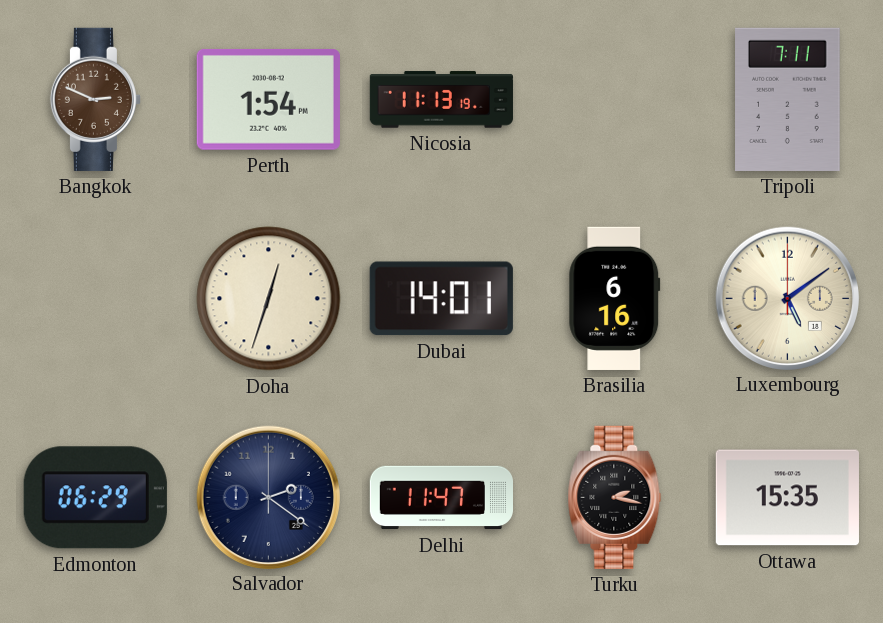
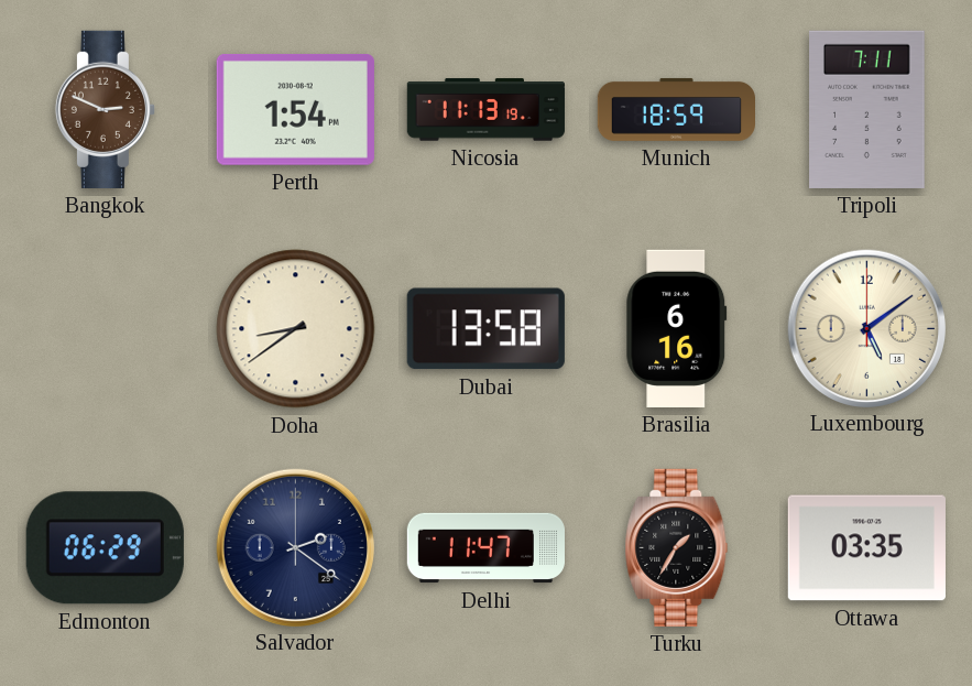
Munich: none -> 18:59 (676, 109)
Doha: 12:33 -> 8:39 (296, 329)
Dubai: 14:01 -> 13:58 (485, 329)
Turku: 2:17 -> 1:35 (677, 547)
Ottawa: 15:35 -> 03:35 (866, 548)
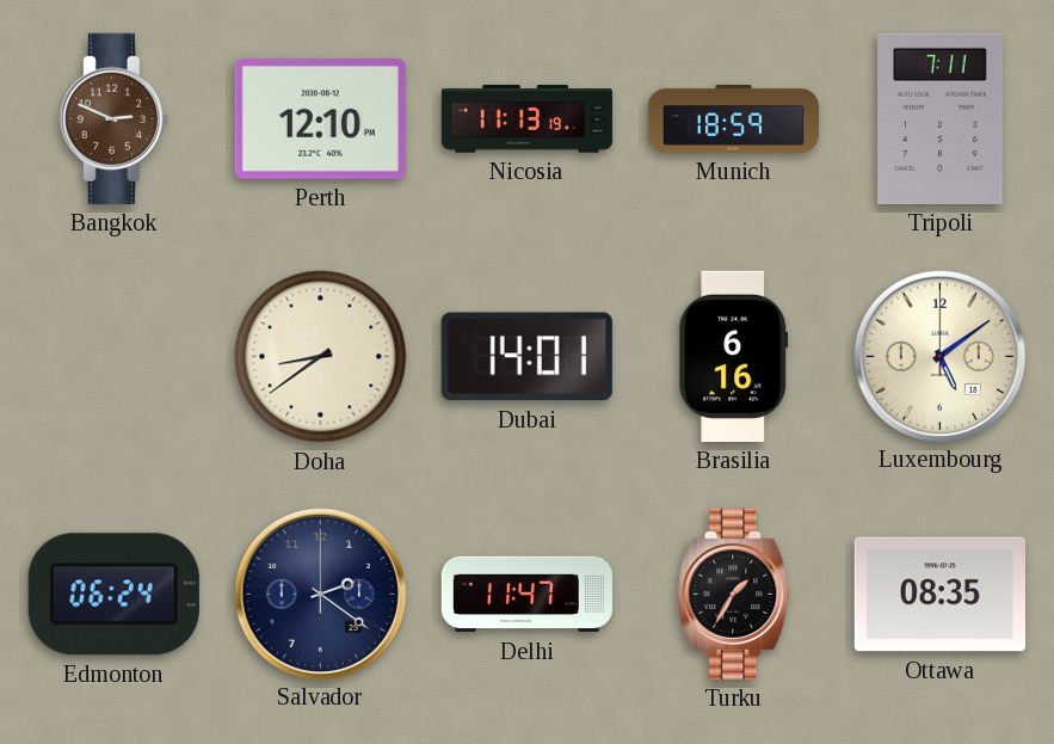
Perth: 1:54 -> 12:10 (320, 118)
Dubai: 13:58 -> 14:01 (526, 357)
Edmonton: 06:29 -> 06:24 (113, 595)
Ottawa: 03:35 -> 08:35 (939, 595)
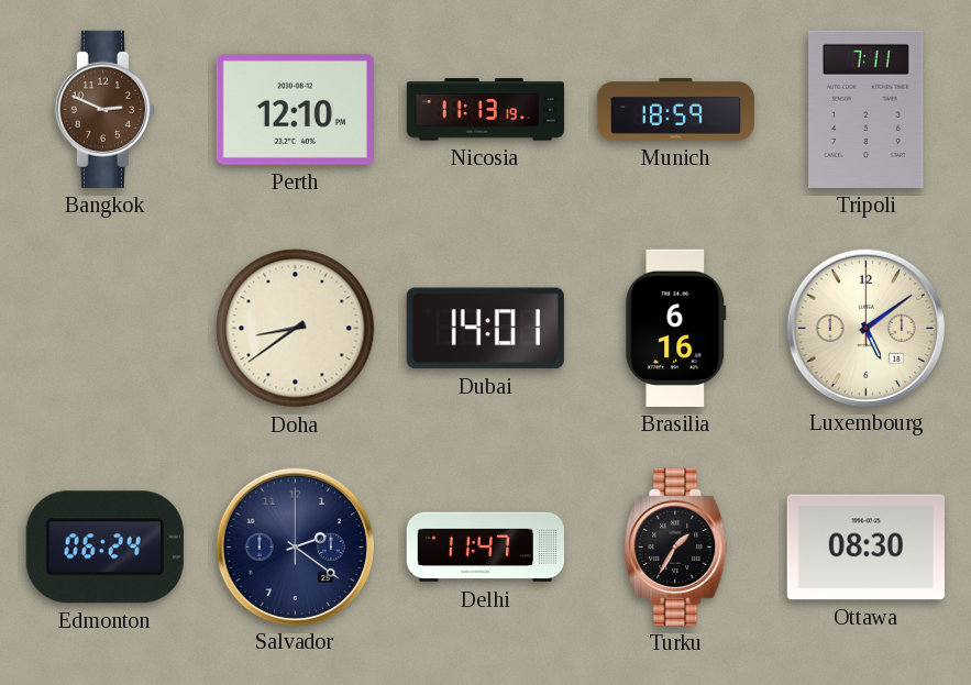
Ottawa: 08:35 -> 08:30 (865, 548)
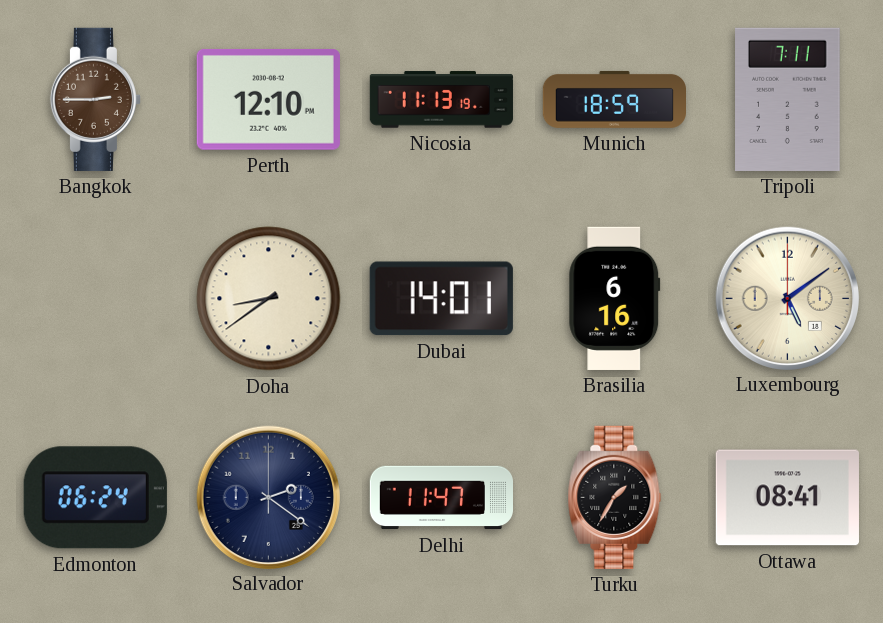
Bangkok: 2:49 -> 2:45 (95, 99)
Ottawa: 08:30 -> 08:41 (787, 498)
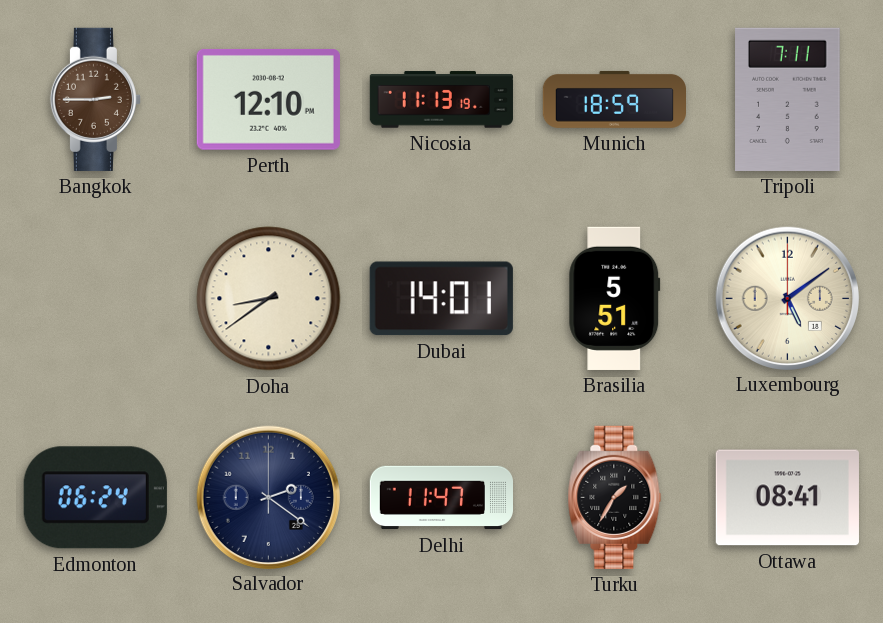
Brasilia: 6:16 -> 5:51 (615, 298)
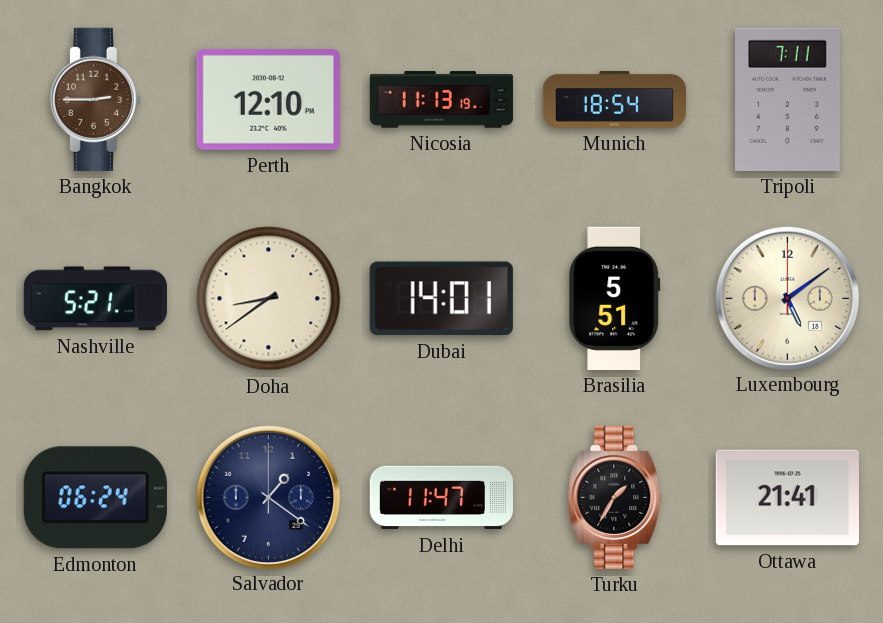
Munich: 18:59 -> 18:54 (614, 99)
Nashville: none -> 5:21 (95, 299)
Salvador: 2:21 -> 1:21 (268, 497)
Ottawa: 08:41 -> 21:41 (787, 498)
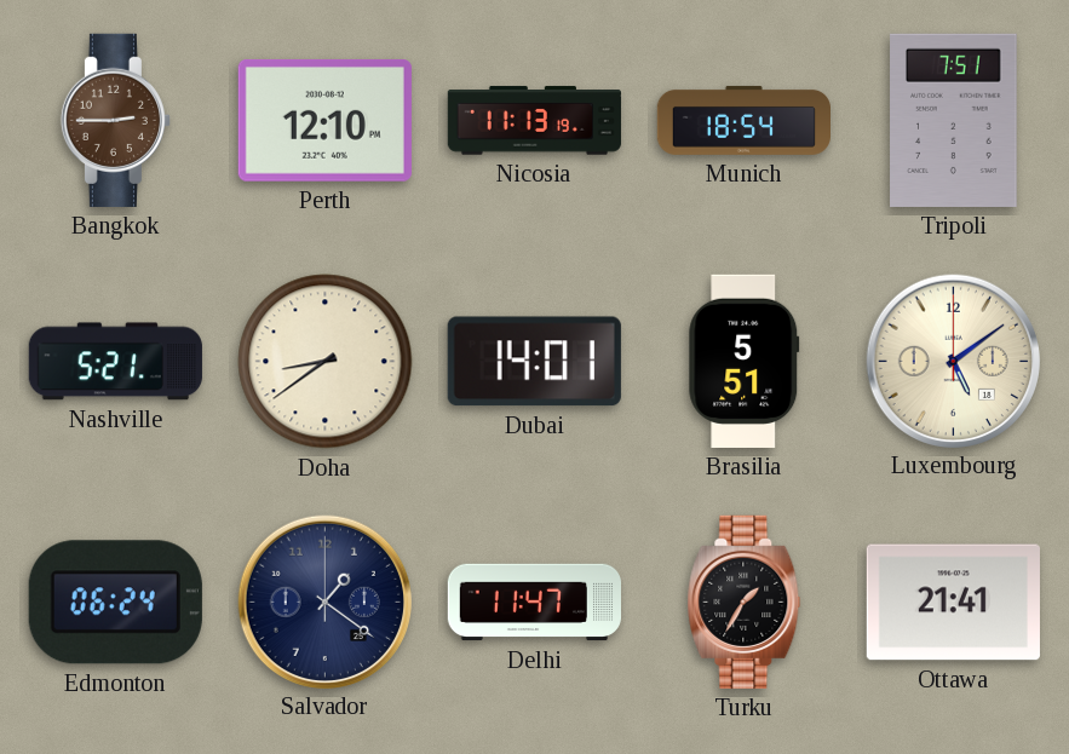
Tripoli: 7:11 -> 7:51 (954, 120)
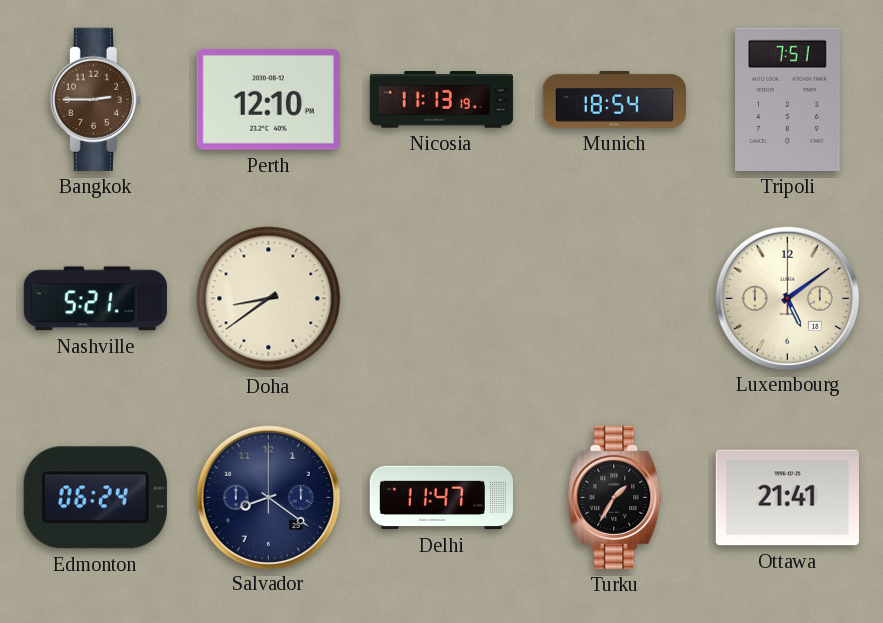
Dubai: 14:01 -> none (534, 362)
Brasilia: 5:51 -> none (745, 361)
Salvador: 1:21 -> 8:21 (268, 497)
